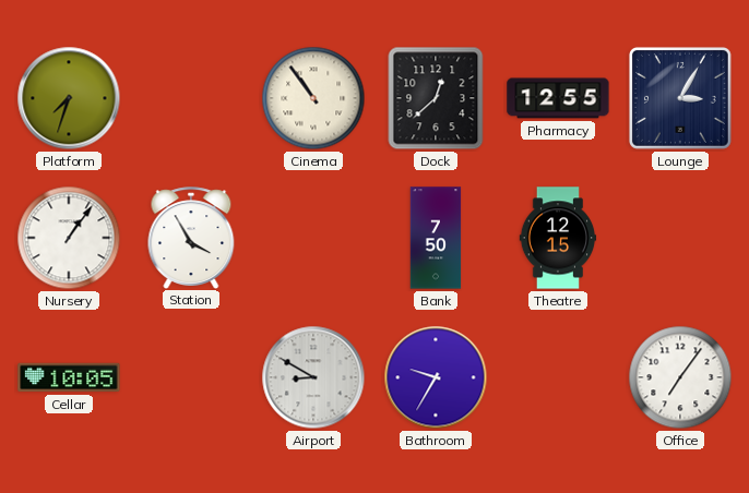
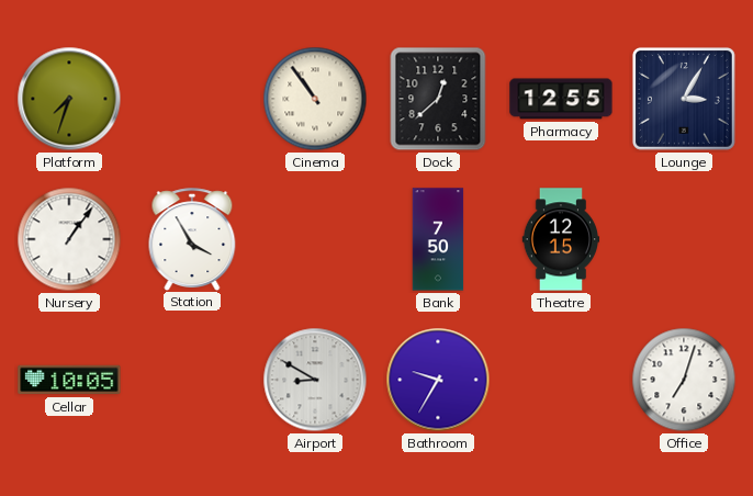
Office: 7:06 -> 7:03 (684, 380)
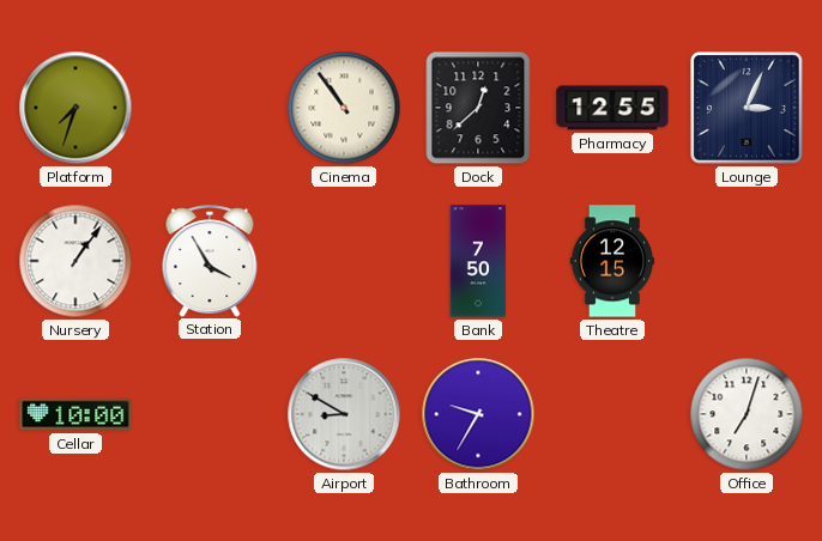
Lounge: 3:05 -> 3:04 (747, 108)
Cellar: 10:05 -> 10:00 (75, 414)
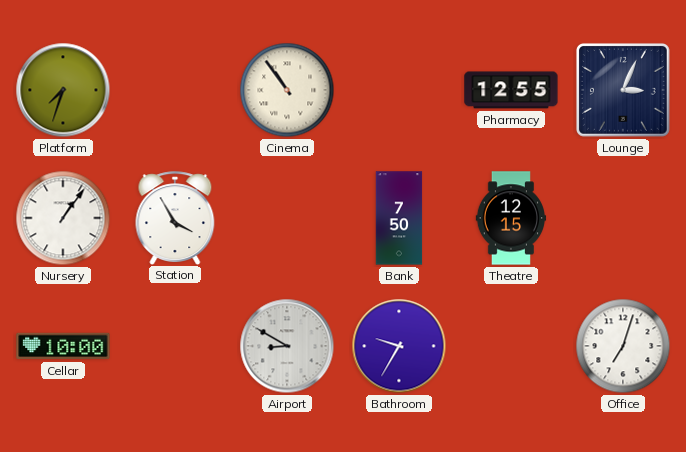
Dock: 12:38 -> none (478, 108)
